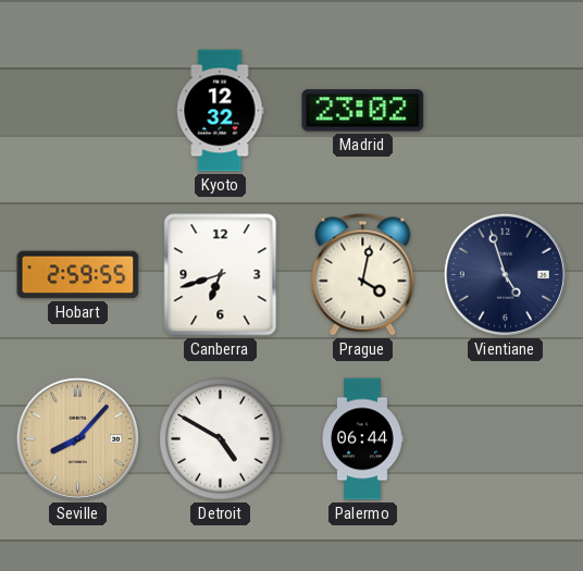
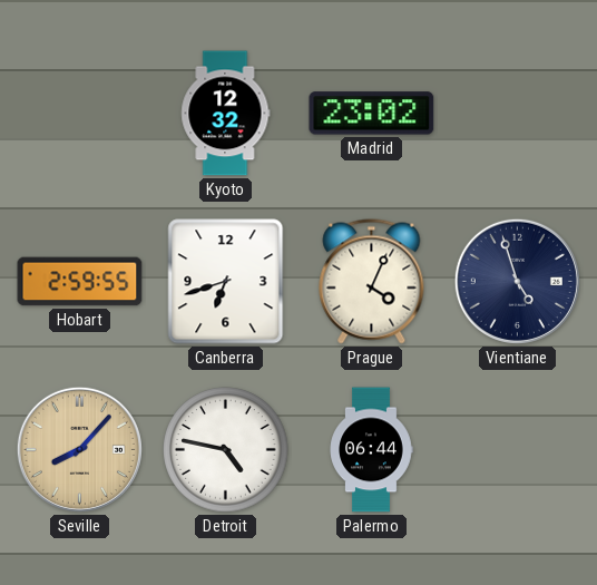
Prague: 4:02 -> 4:04 (372, 282)
Detroit: 4:50 -> 4:47 (226, 450)
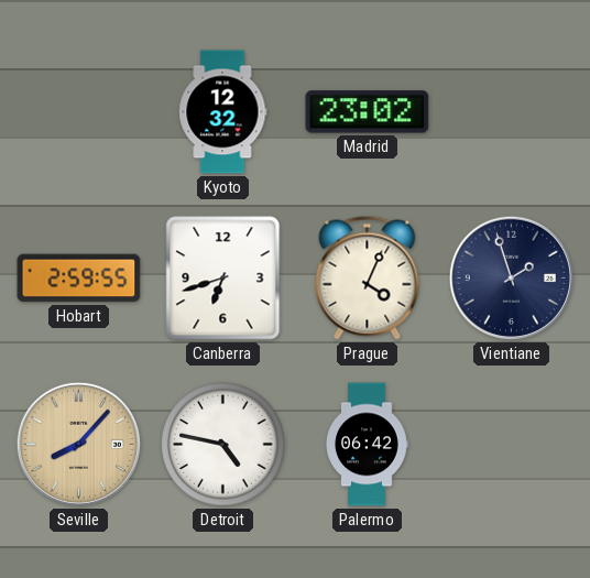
Vientiane: 4:57 -> 1:57 (511, 277)
Palermo: 06:44 -> 06:42 (367, 445)
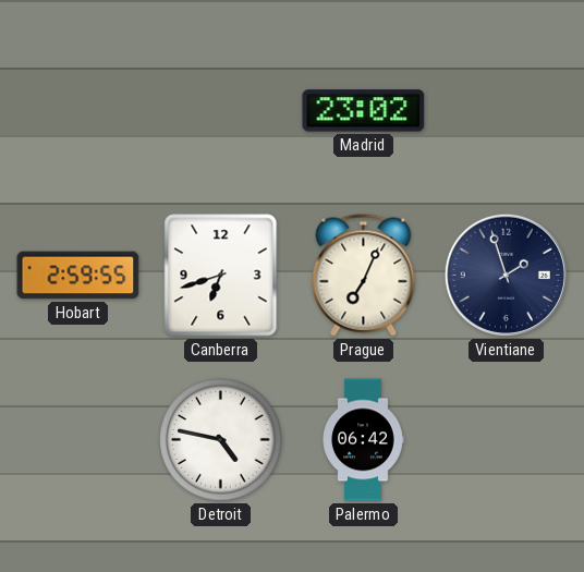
Kyoto: 12:32 -> none (223, 112)
Prague: 4:04 -> 7:04 (364, 276)
Seville: 8:07 -> none (78, 444)
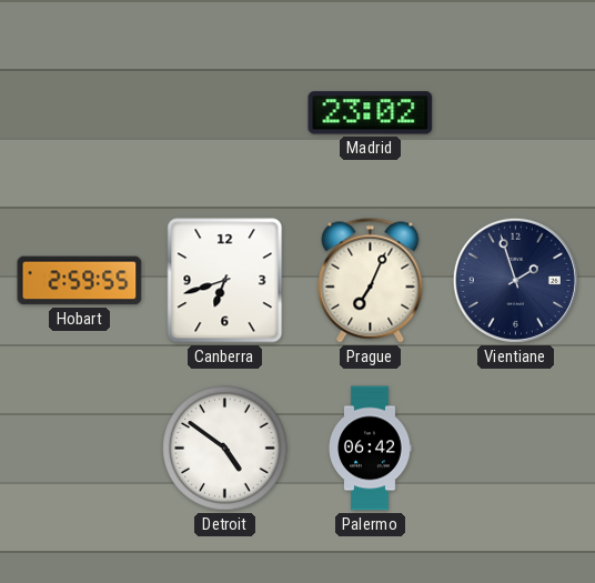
Detroit: 4:47 -> 4:51 (225, 449)
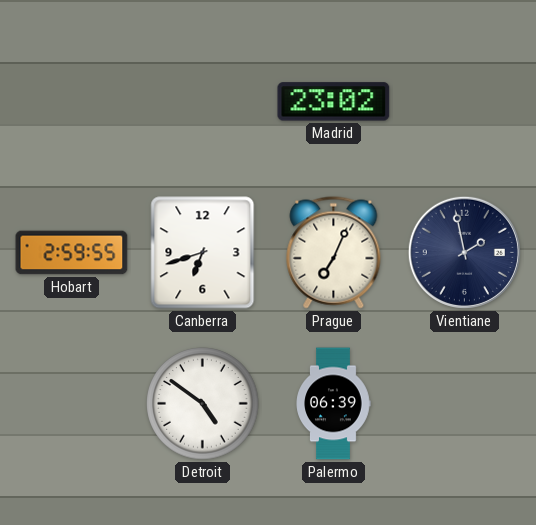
Vientiane: 1:57 -> 1:58 (464, 252)
Palermo: 06:42 -> 06:39 (333, 404)
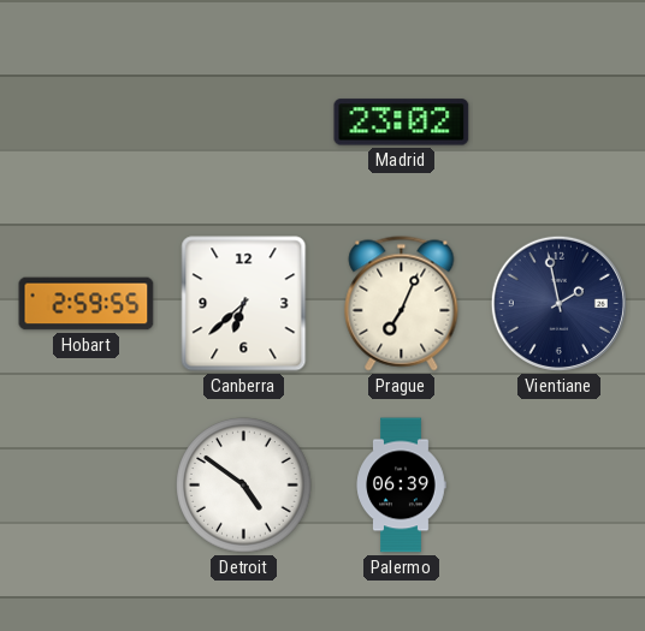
Canberra: 6:42 -> 6:38 (244, 304)
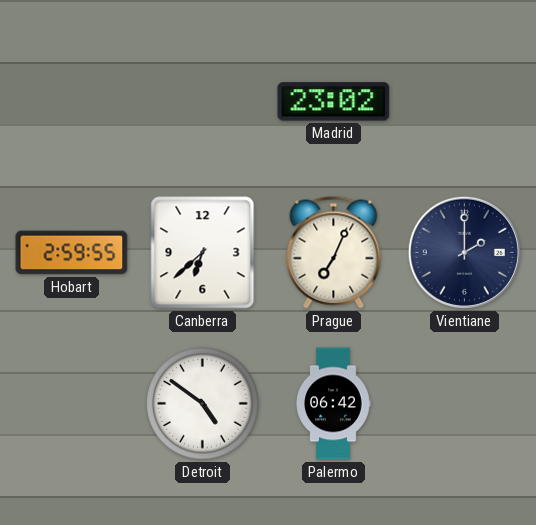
Vientiane: 1:58 -> 2:00 (464, 252)
Palermo: 06:39 -> 06:42 (333, 404)
